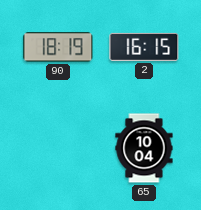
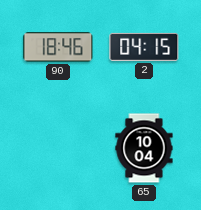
90: 18:19 -> 18:46 (58, 47)
2: 16:15 -> 04:15 (144, 47)
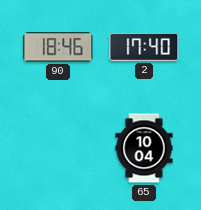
2: 04:15 -> 17:40 (144, 47)
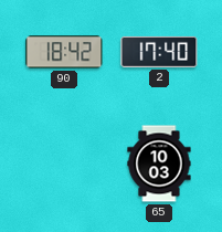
90: 18:46 -> 18:42 (64, 52)
65: 10:04 -> 10:03 (159, 164)
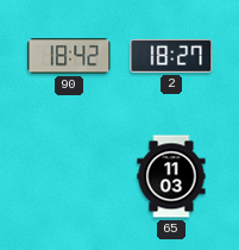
2: 17:40 -> 18:27 (171, 56)
65: 10:03 -> 11:03 (171, 176)
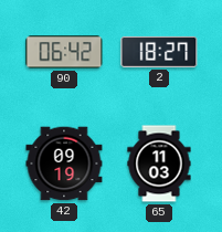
90: 18:42 -> 06:42 (64, 52)
42: none -> 09:19 (64, 164)
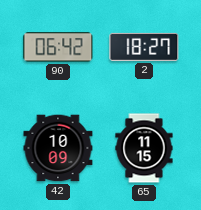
42: 09:19 -> 10:09 (58, 148)
65: 11:03 -> 11:15 (144, 148)
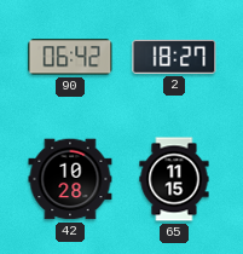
42: 10:09 -> 10:28 (70, 179)
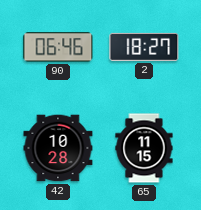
90: 06:42 -> 06:46 (58, 47)
